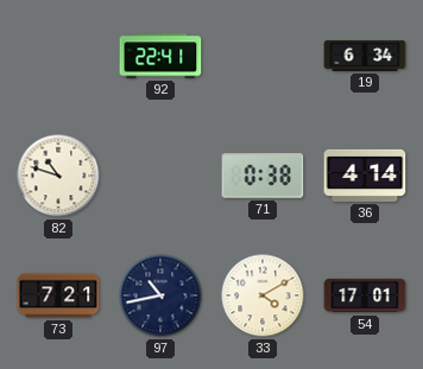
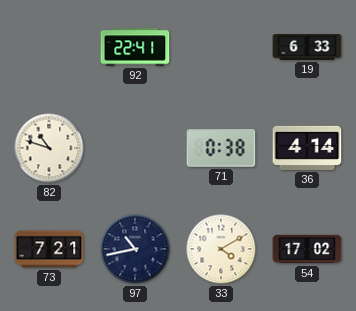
19: 6:34 -> 6:33 (307, 48)
54: 17:01 -> 17:02 (307, 249)
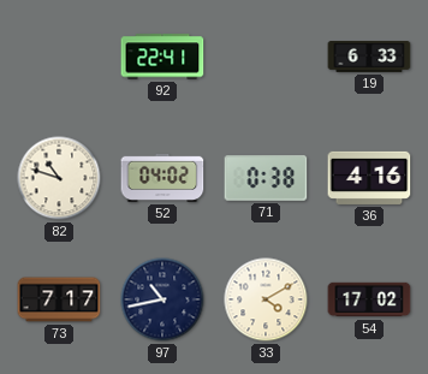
52: none -> 04:02 (162, 178)
36: 4:14 -> 4:16 (369, 178)
73: 7:21 -> 7:17 (59, 299)
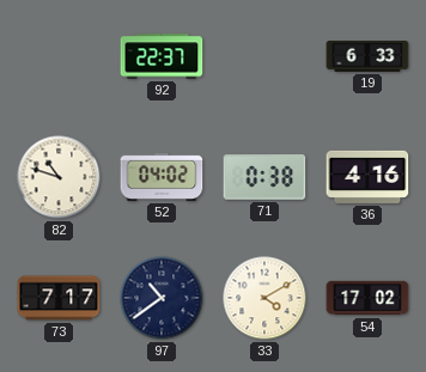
92: 22:41 -> 22:37 (162, 56)
97: 10:43 -> 10:39 (162, 298)
